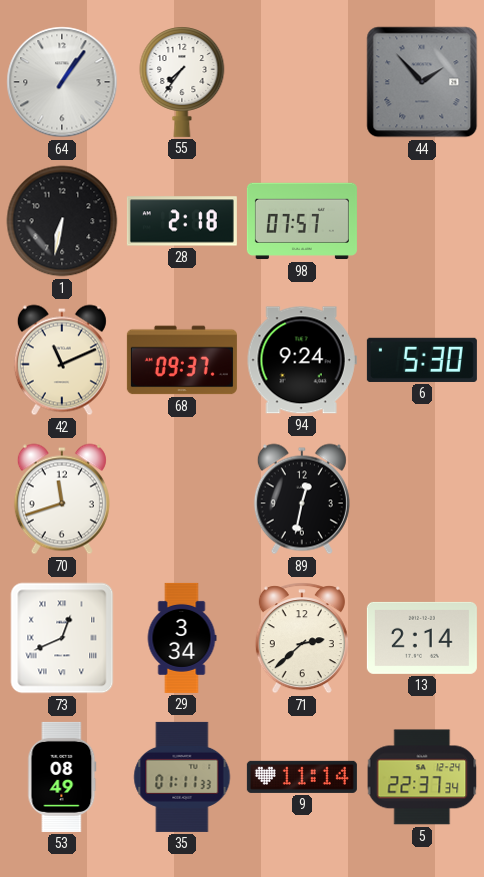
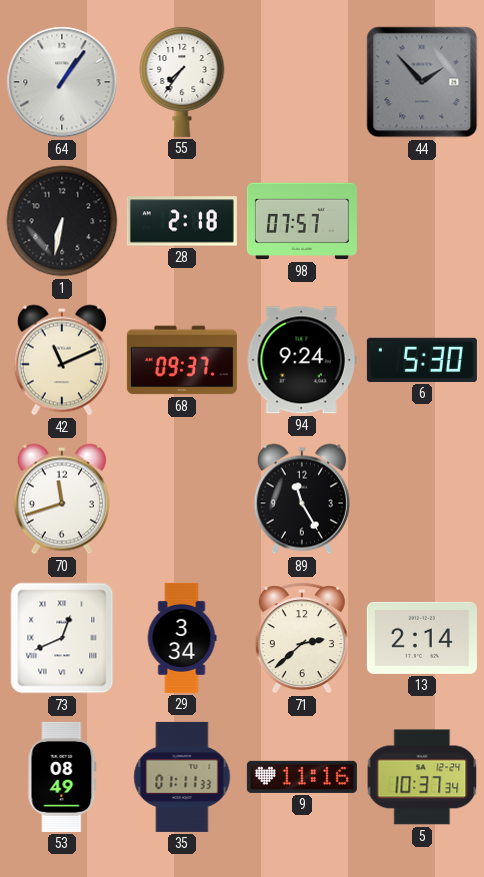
89: 12:32 -> 11:25 (302, 499)
9: 11:14 -> 11:16 (302, 777)
5: 22:37 -> 10:37 (422, 777)
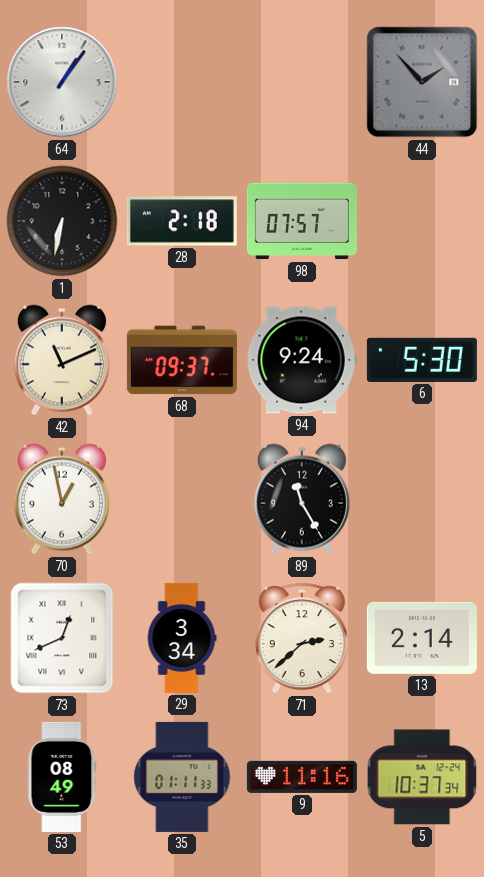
55: 7:36 -> none (182, 82)
70: 11:42 -> 12:58 (62, 499)
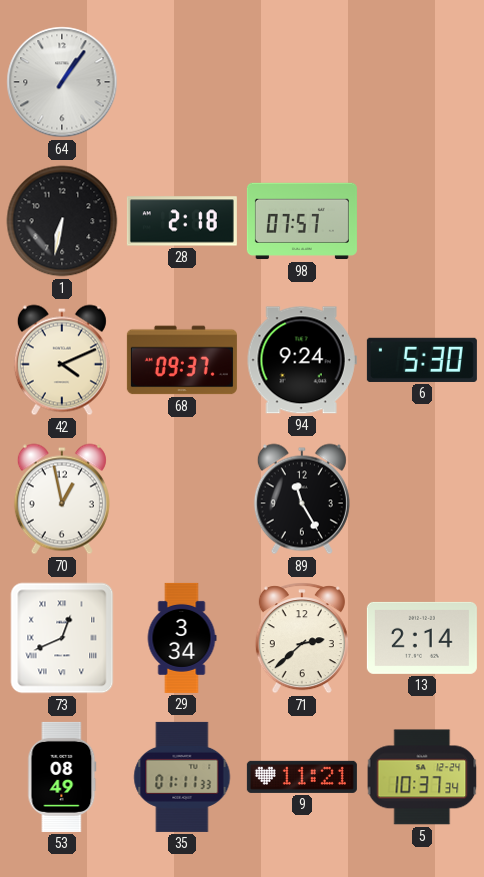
44: 1:53 -> none (422, 82)
42: 11:11 -> 4:11 (62, 360)
9: 11:16 -> 11:21 (302, 777)
